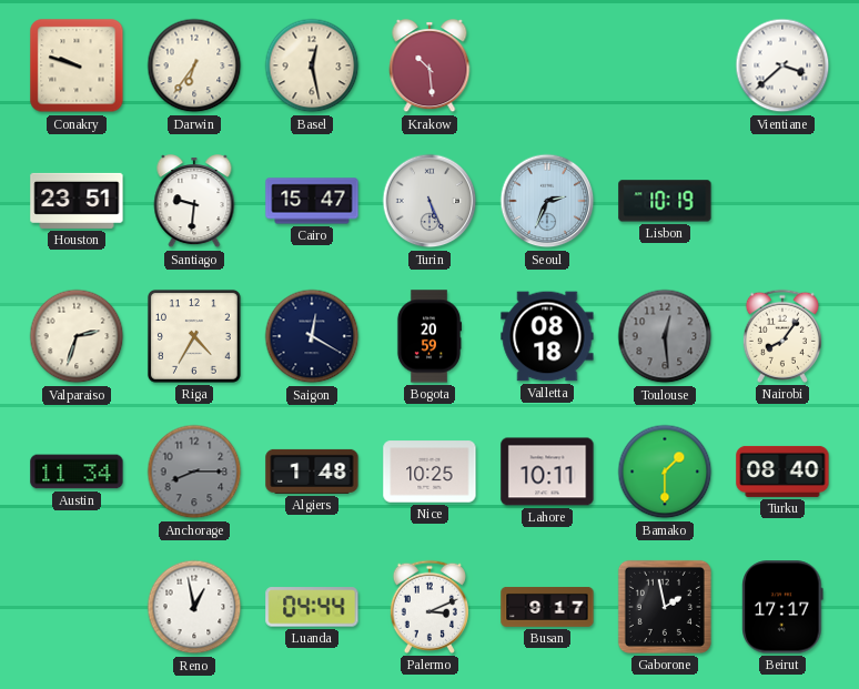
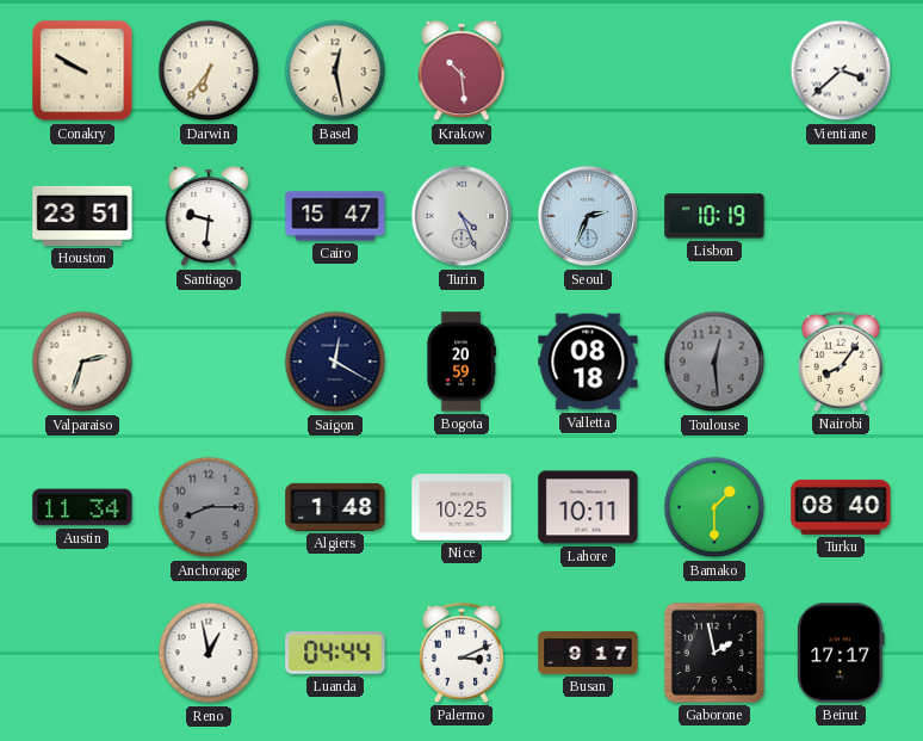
Conakry: 9:48 -> 9:50 (82, 70)
Turin: 5:26 -> 4:26 (461, 216)
Riga: 4:35 -> none (194, 336)
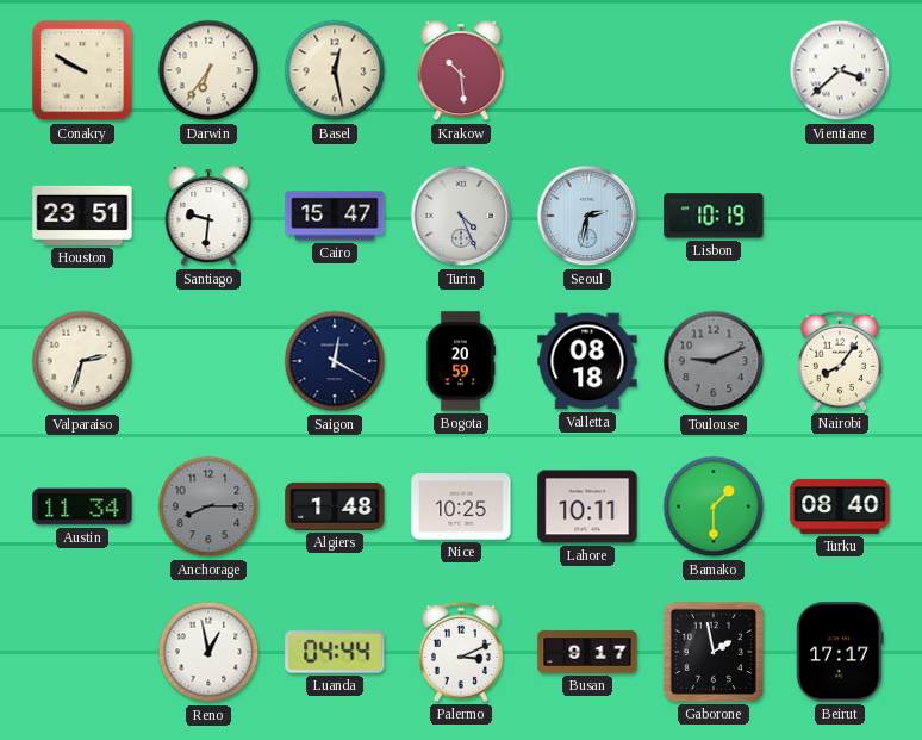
Seoul: 2:34 -> 2:32 (587, 216)
Toulouse: 12:29 -> 9:11 (714, 361)
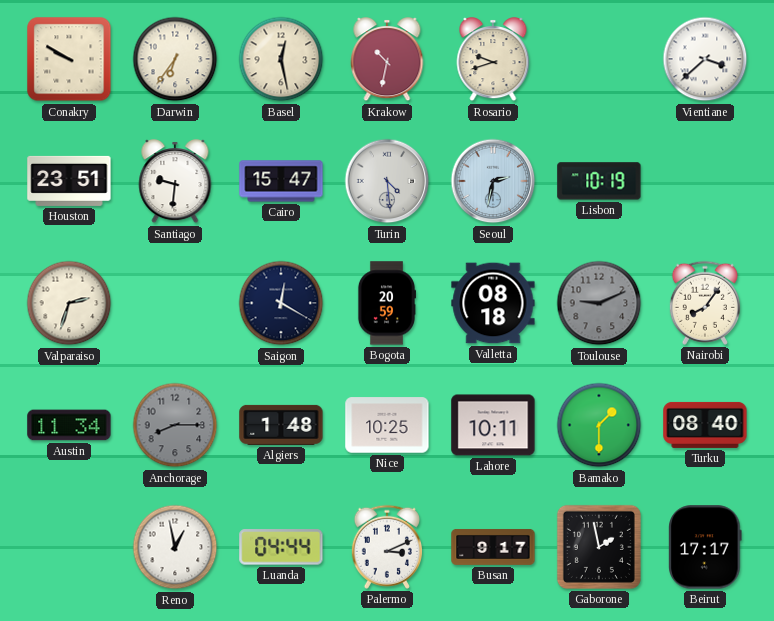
Krakow: 10:29 -> 10:32 (387, 60)
Rosario: none -> 9:42 (493, 60)
Turin: 4:26 -> 4:29 (387, 181)
